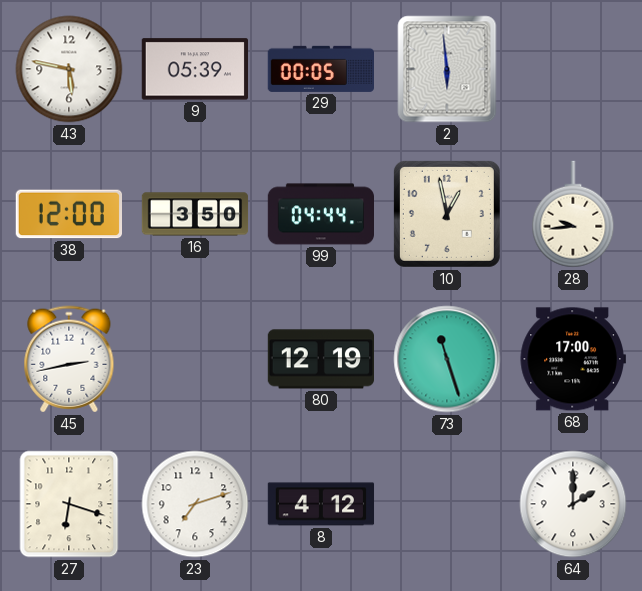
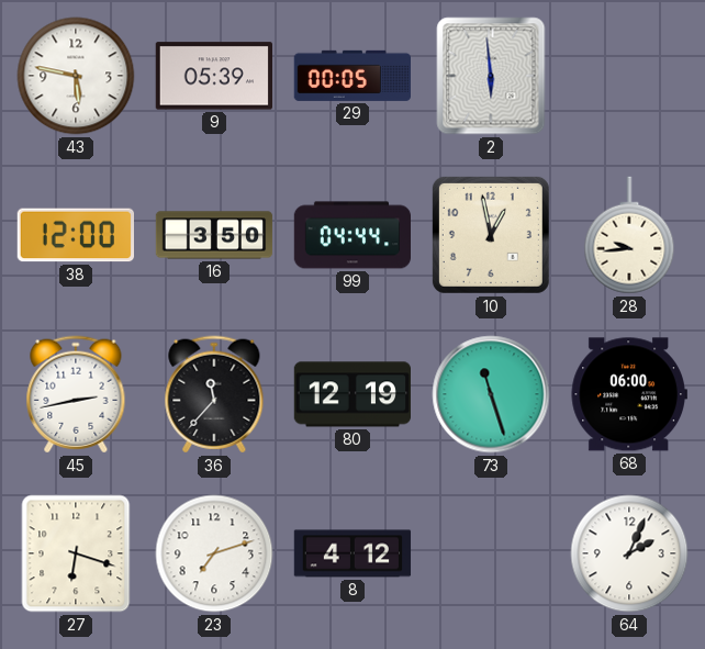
36: none -> 11:37 (214, 394)
68: 17:00 -> 06:00 (629, 394)
64: 2:00 -> 2:04 (629, 553)
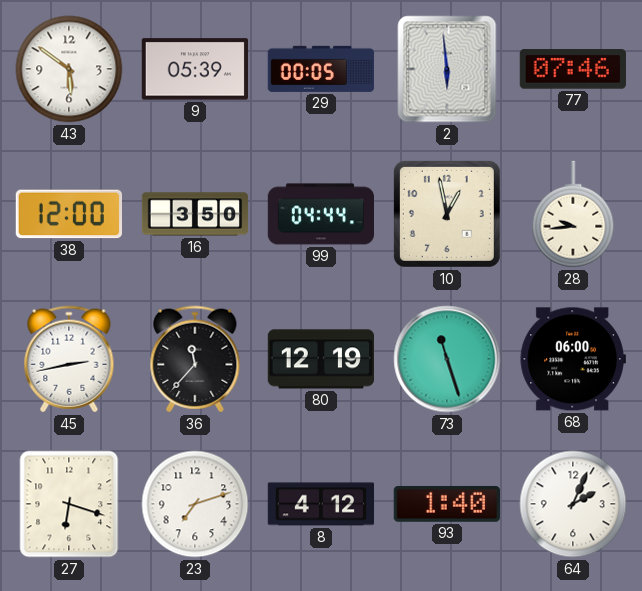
43: 5:47 -> 5:51 (69, 69)
77: none -> 07:46 (573, 69)
93: none -> 1:40 (447, 504)
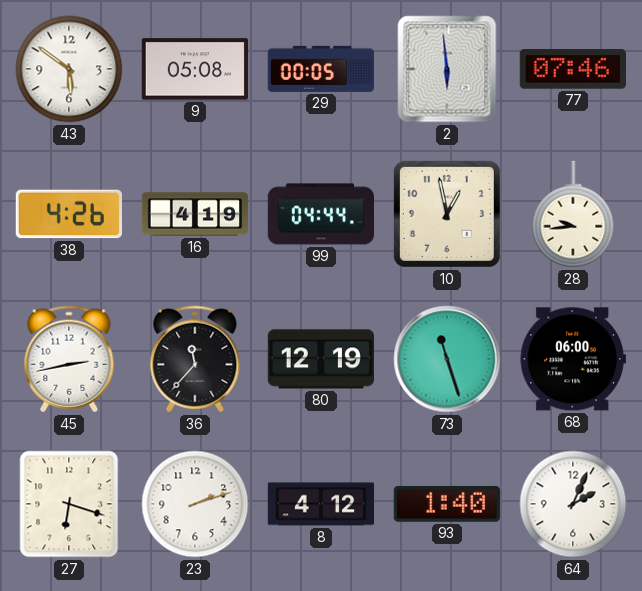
9: 05:39 -> 05:08 (194, 69)
38: 12:00 -> 4:26 (68, 214)
16: 3:50 -> 4:19 (195, 214)
23: 7:12 -> 2:12 (195, 504)
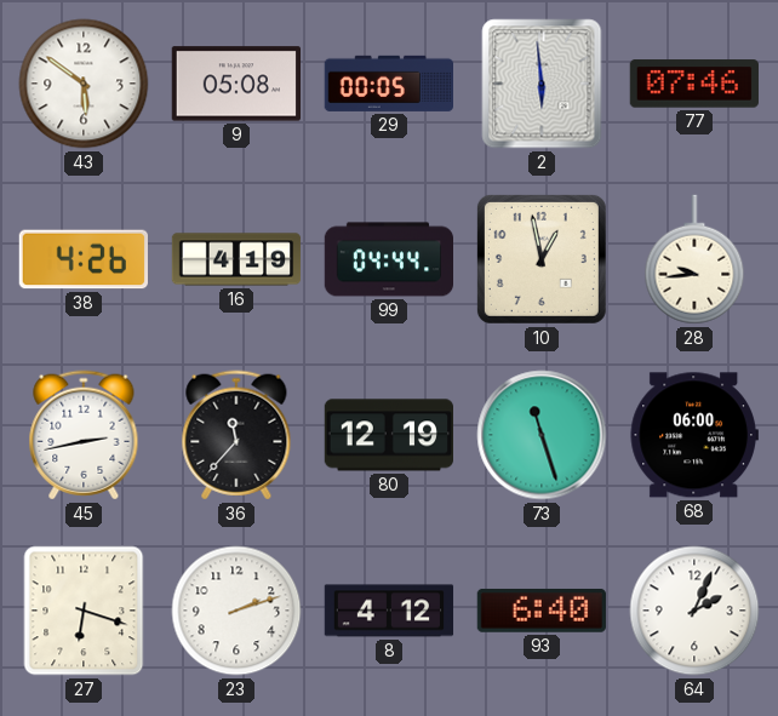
93: 1:40 -> 6:40 (542, 611)
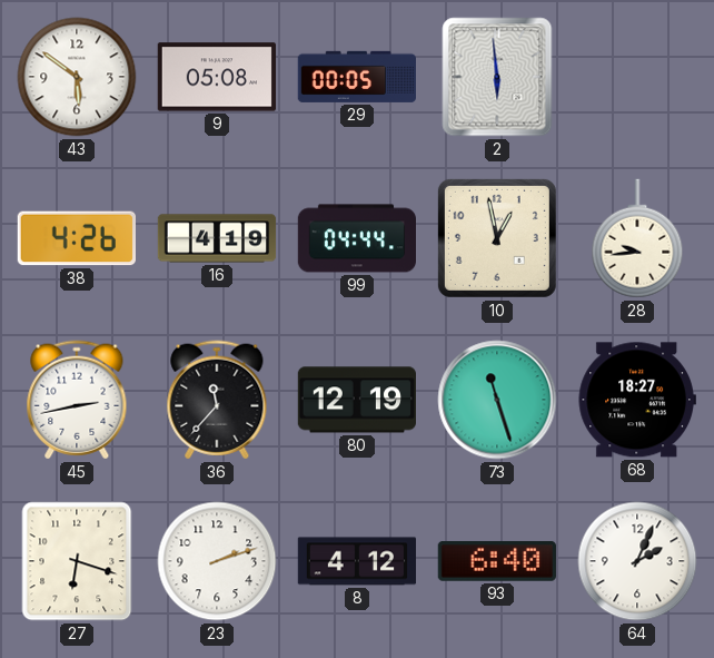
77: 07:46 -> none (694, 84)
68: 06:00 -> 18:27 (637, 400)
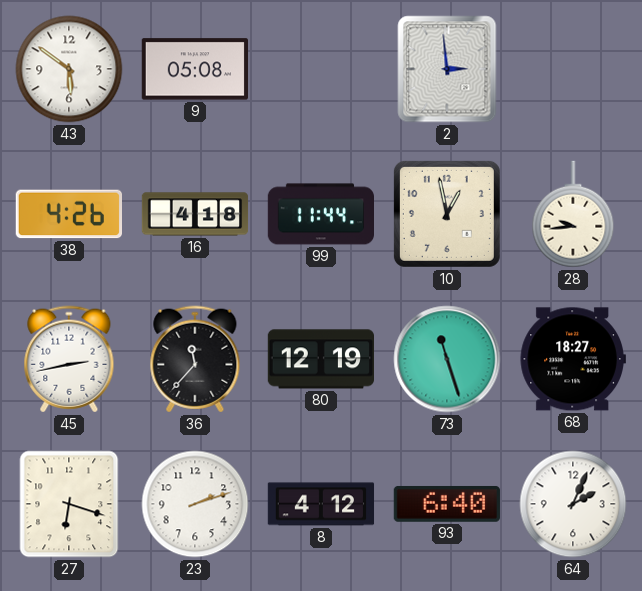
29: 00:05 -> none (356, 77)
2: 5:59 -> 2:59 (447, 69)
16: 4:19 -> 4:18 (195, 214)
99: 04:44 -> 11:44 (320, 214)
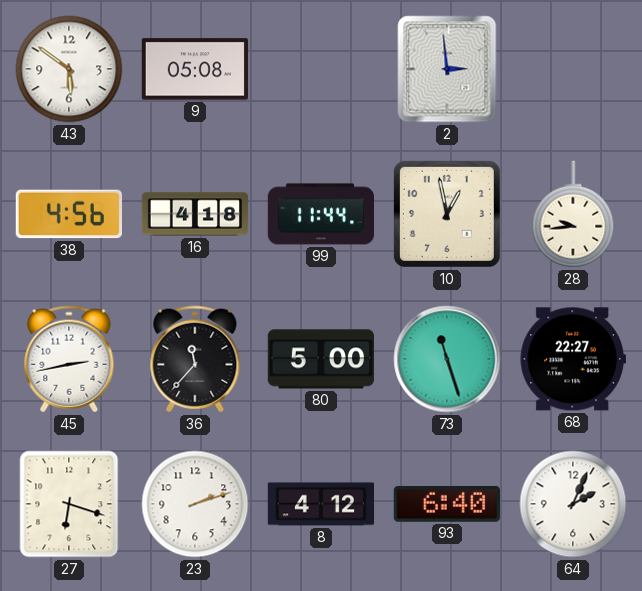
38: 4:26 -> 4:56 (68, 214)
80: 12:19 -> 5:00 (320, 359)
68: 18:27 -> 22:27 (573, 359)
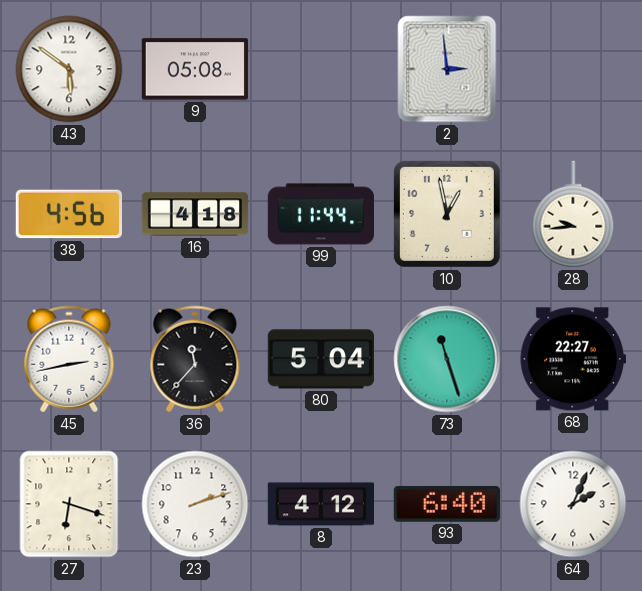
80: 5:00 -> 5:04 (320, 359)
